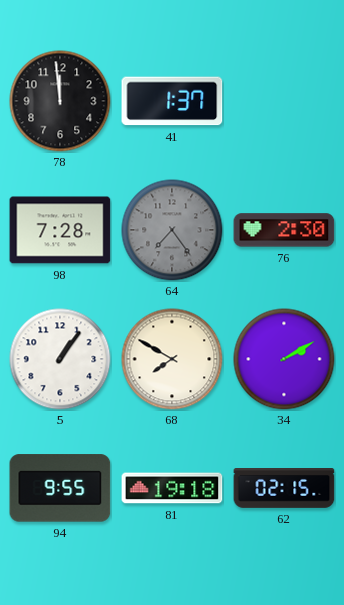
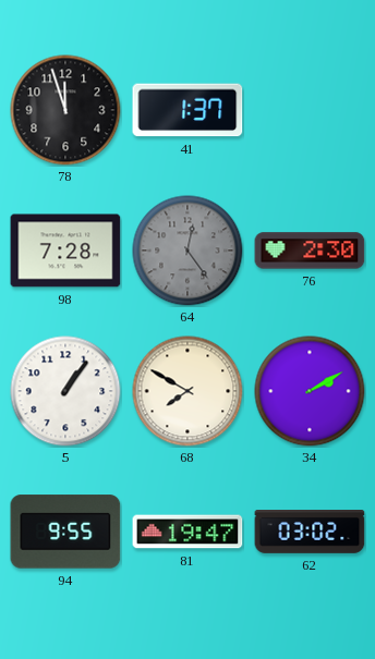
78: 11:59 -> 11:57 (65, 110)
64: 7:24 -> 12:24 (187, 251)
81: 19:18 -> 19:47 (187, 532)
62: 02:15 -> 03:02 (310, 533)
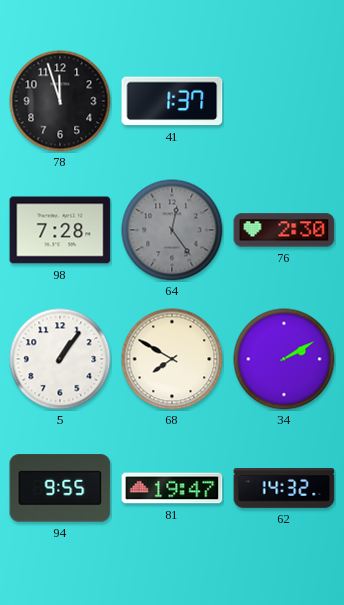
62: 03:02 -> 14:32 (284, 489)
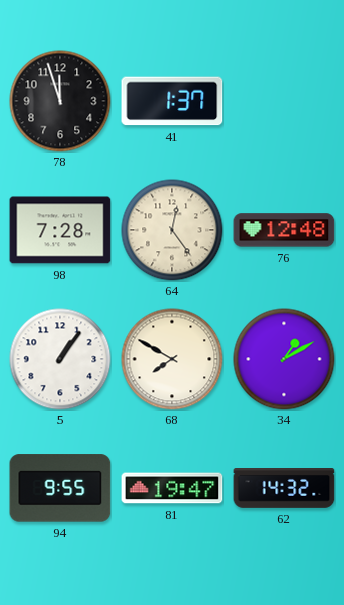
64 dial: grey -> cream (172, 230)
76: 2:30 -> 12:48 (284, 230)
34: 2:10 -> 1:10 (284, 359)
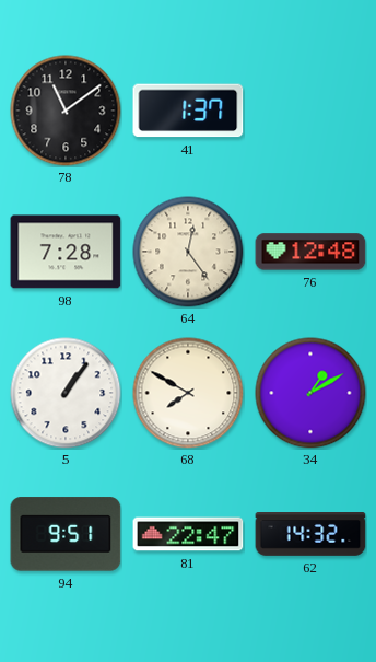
78: 11:57 -> 11:09 (66, 111)
94: 9:55 -> 9:51 (66, 534)
81: 19:47 -> 22:47 (188, 534)
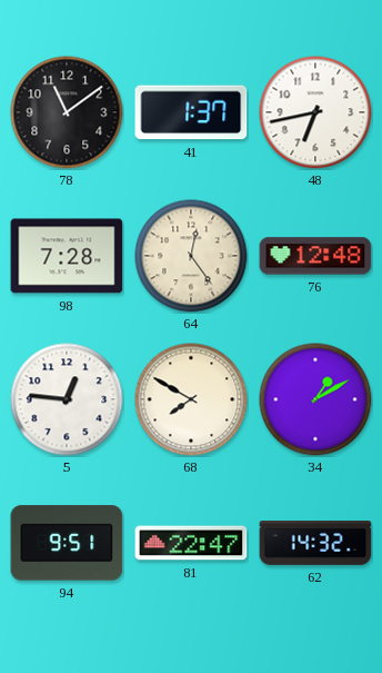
48: none -> 6:43 (315, 112)
5: 1:06 -> 12:46 (67, 399)
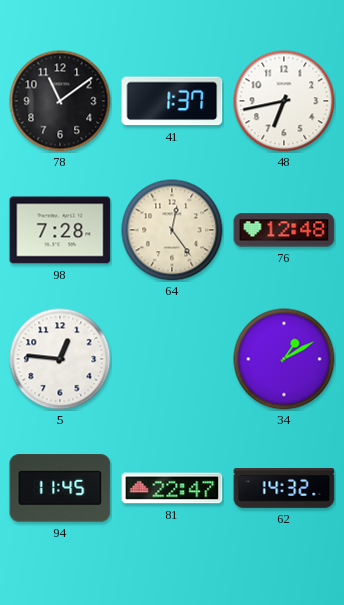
68: 7:50 -> none (191, 399)
94: 9:51 -> 11:45 (60, 488)
